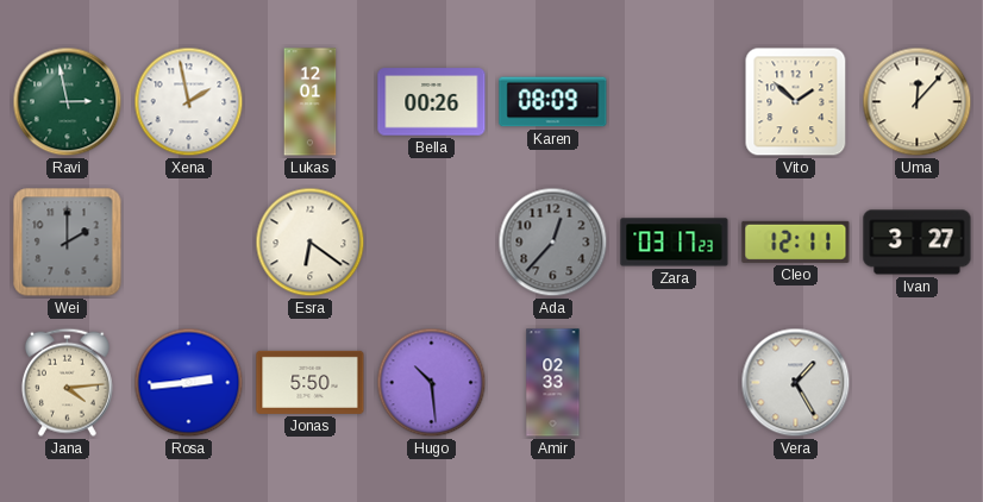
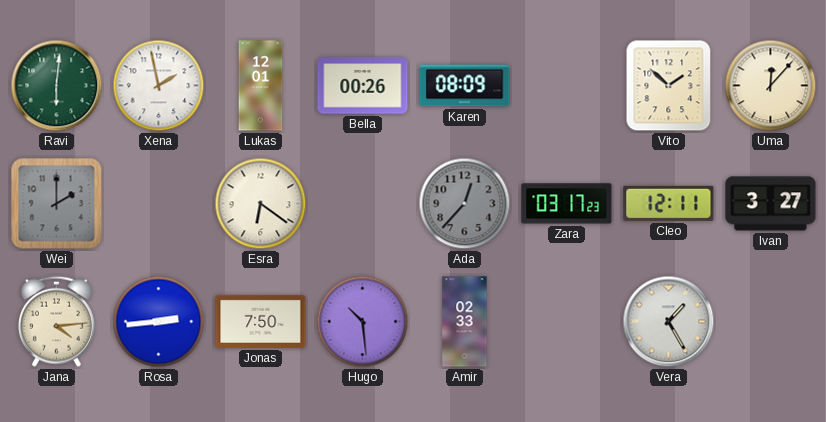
Ravi: 2:58 -> 6:01 (57, 86)
Jonas: 5:50 -> 7:50 (261, 321)
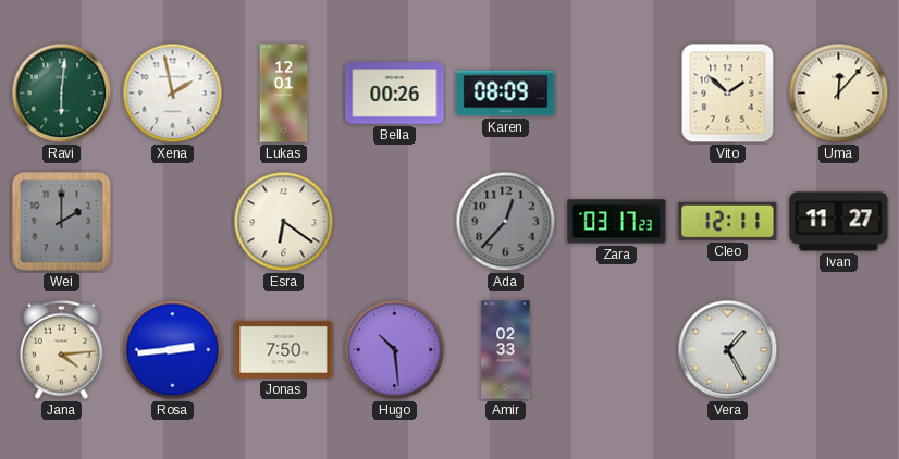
Ivan: 3:27 -> 11:27 (839, 222)
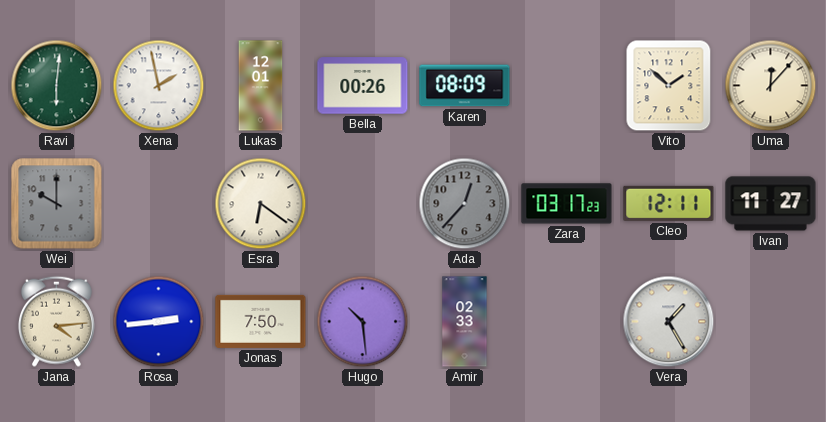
Wei: 2:00 -> 10:00 (57, 204)
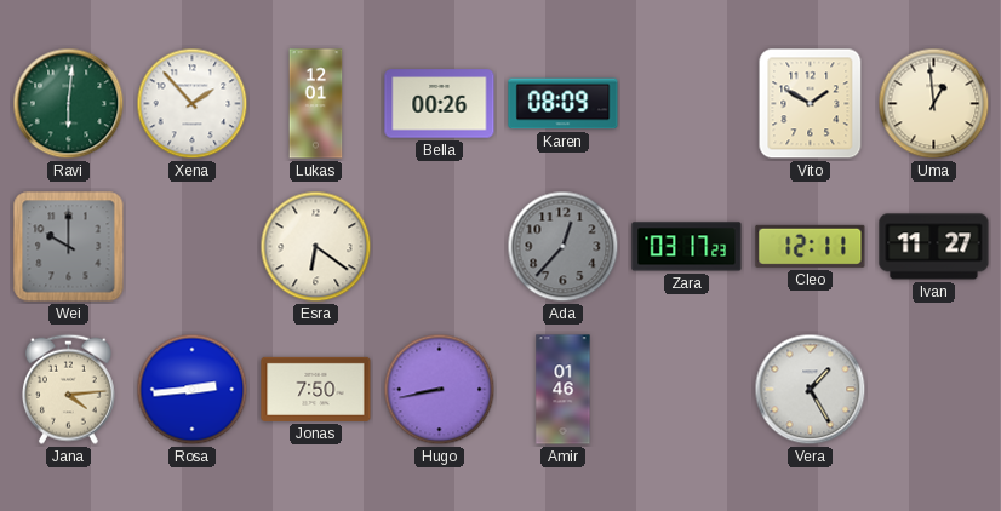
Xena: 1:58 -> 1:53 (193, 104)
Vito: 1:52 -> 1:50 (811, 104)
Uma: 12:07 -> 12:59 (934, 104)
Hugo: 10:29 -> 8:43 (440, 390)
Amir: 02:33 -> 01:46 (564, 390)
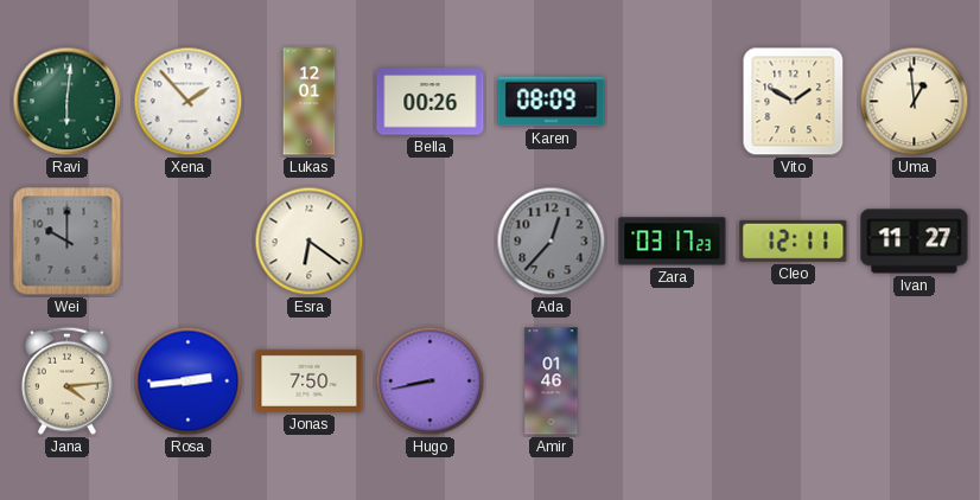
Vera: 1:25 -> none (811, 390)
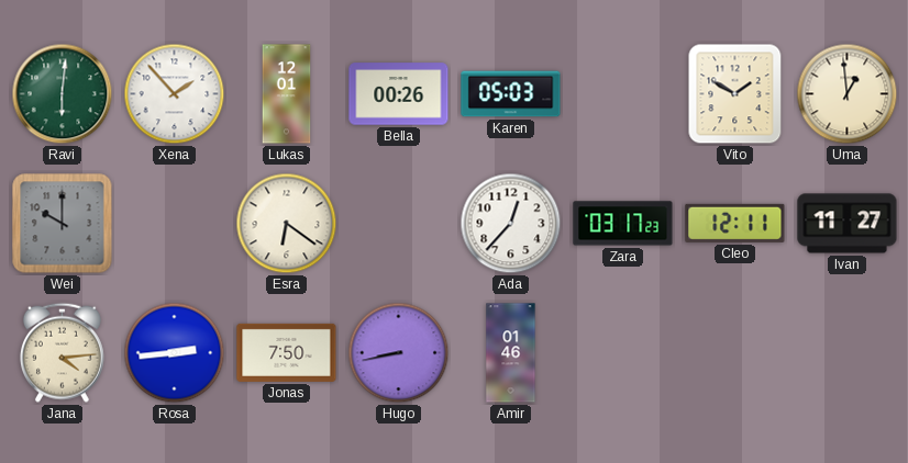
Karen: 08:09 -> 05:03 (511, 94)
Ada dial: grey -> white (511, 224)
